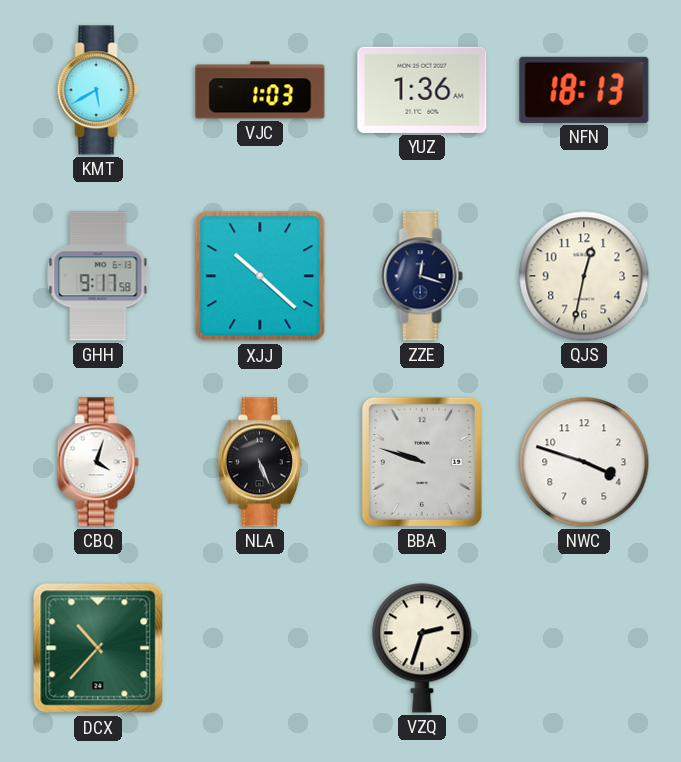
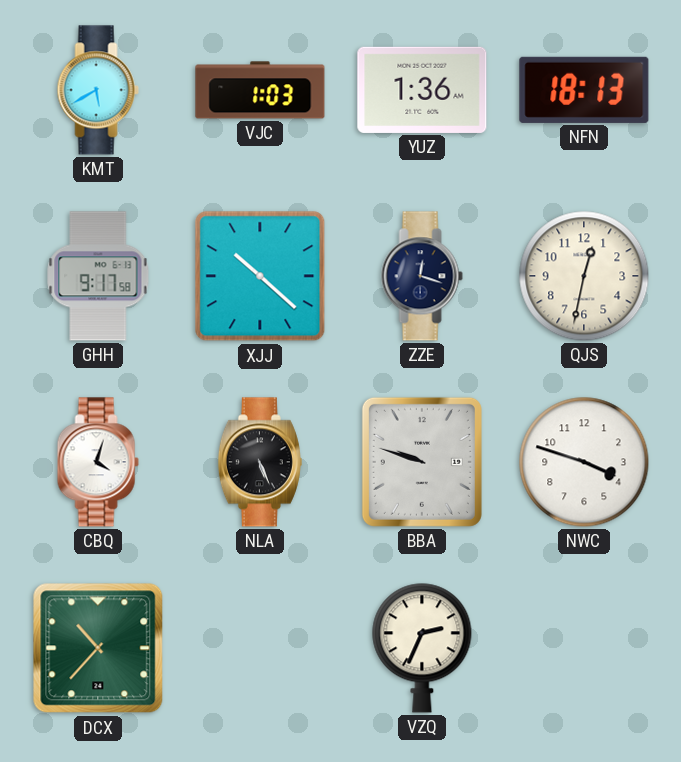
VZQ: 2:33 -> 2:34 (422, 648)
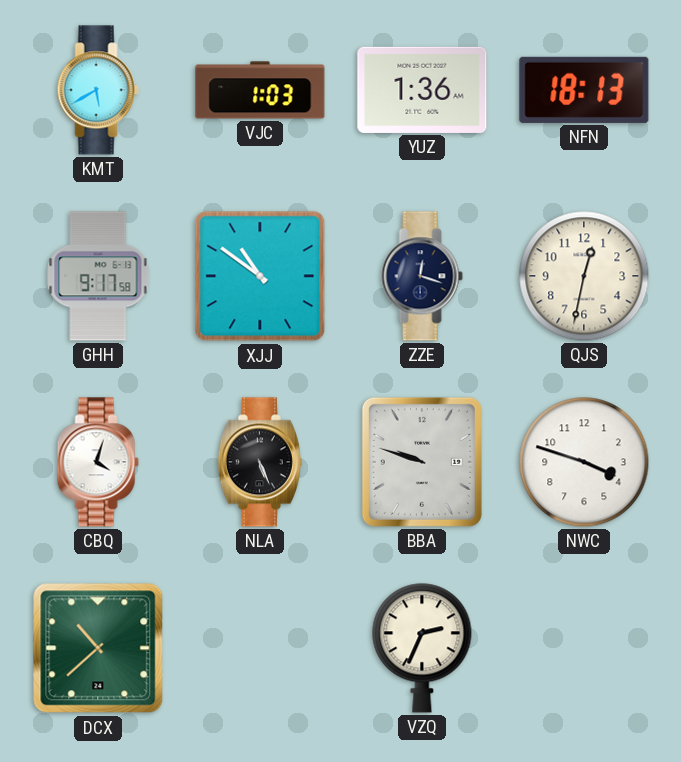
XJJ: 10:22 -> 10:51 (260, 276)
DCX: 10:37 -> 10:38 (98, 648)
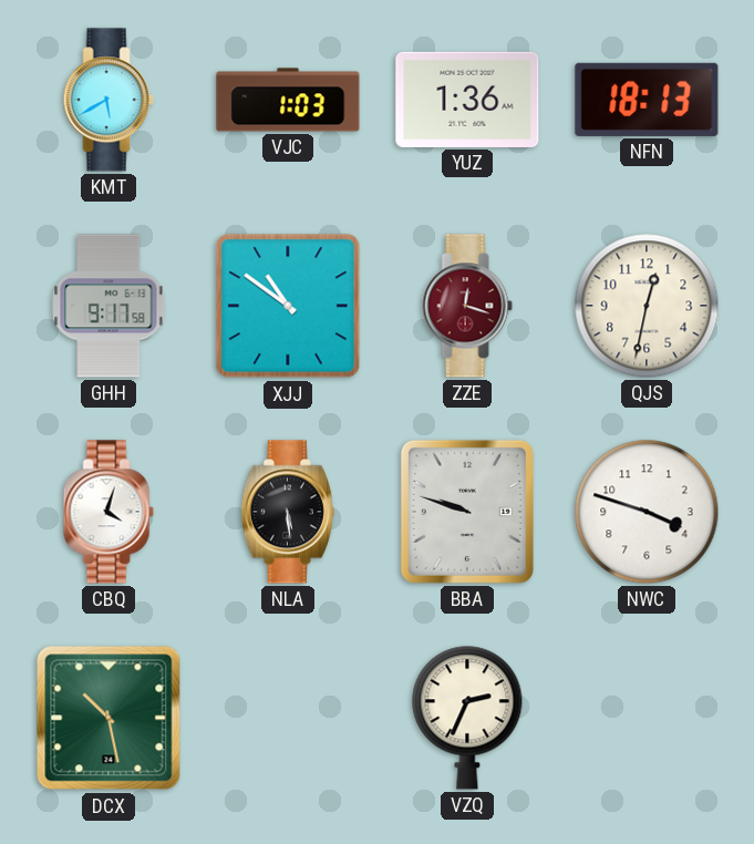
ZZE dial: navy -> burgundy (467, 306)
NLA: 5:26 -> 5:29 (288, 512)
DCX: 10:38 -> 10:28 (109, 718)
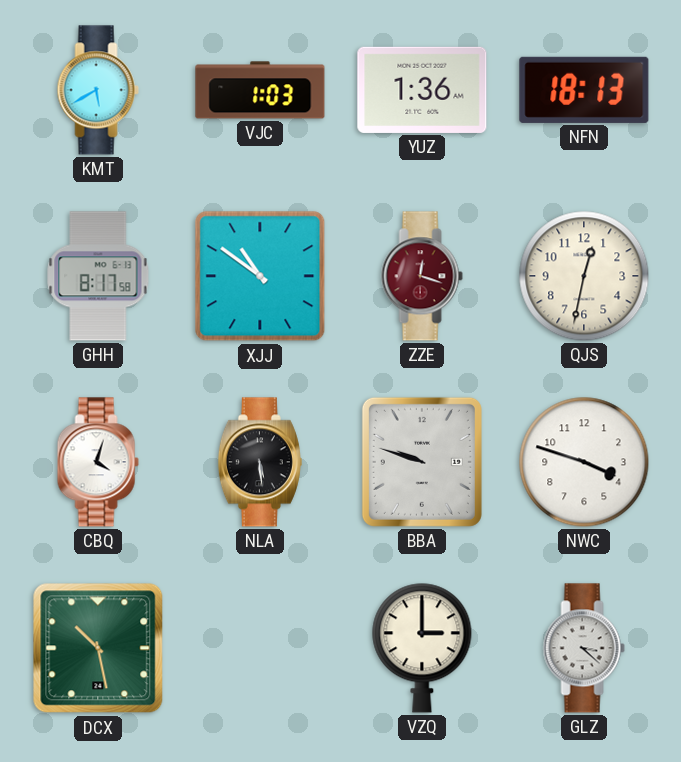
GHH: 9:17 -> 8:17 (98, 276)
VZQ: 2:34 -> 3:00 (422, 648)
GLZ: none -> 3:22 (584, 648)
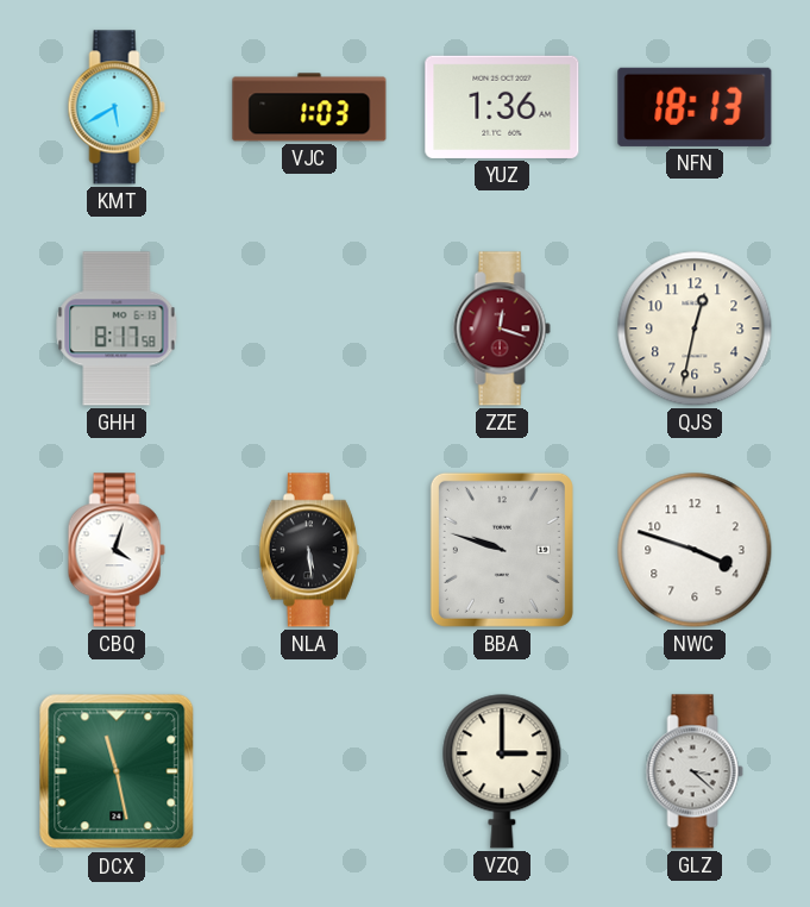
XJJ: 10:51 -> none (260, 276)
DCX: 10:28 -> 11:28 (117, 771)
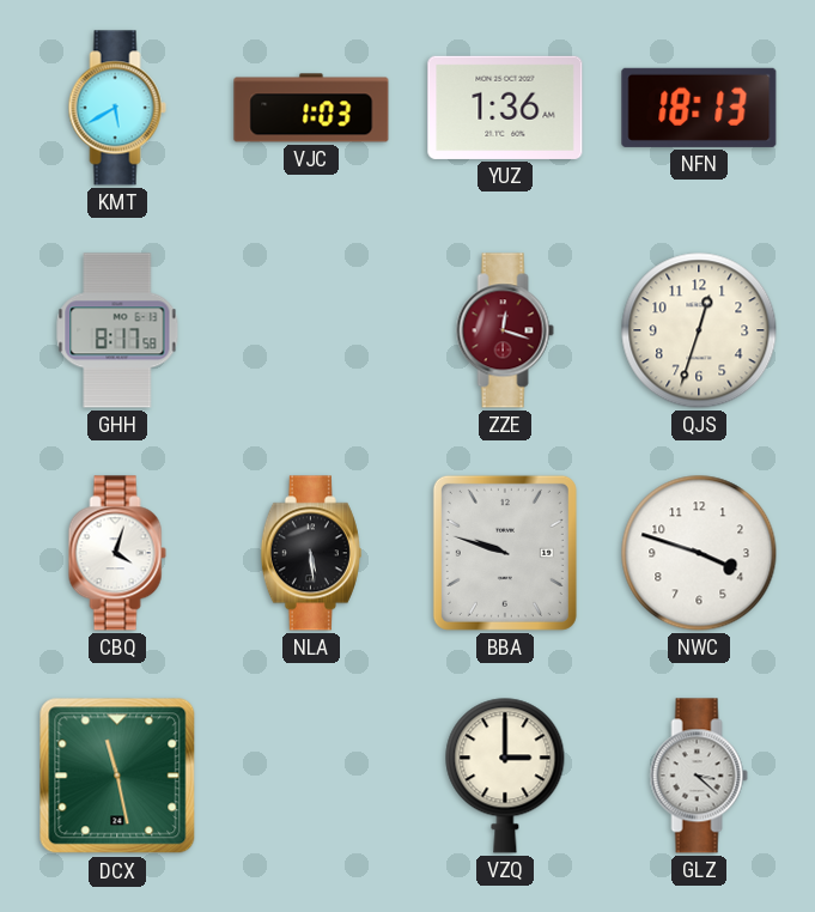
QJS: 12:32 -> 12:33 (699, 330)
